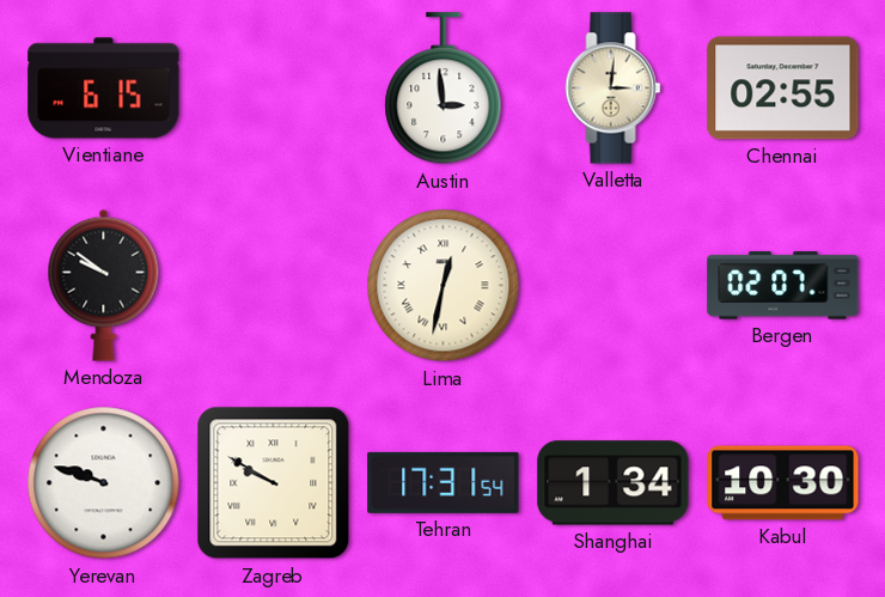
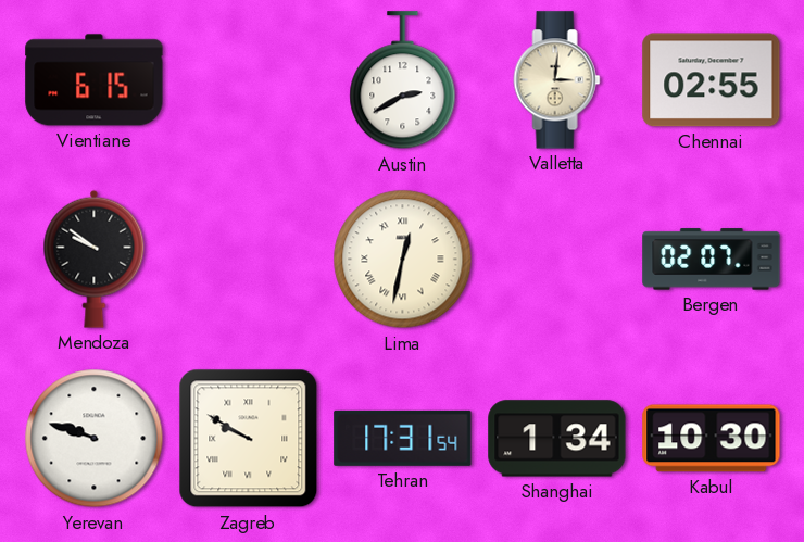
Austin: 2:59 -> 2:40 (403, 80)
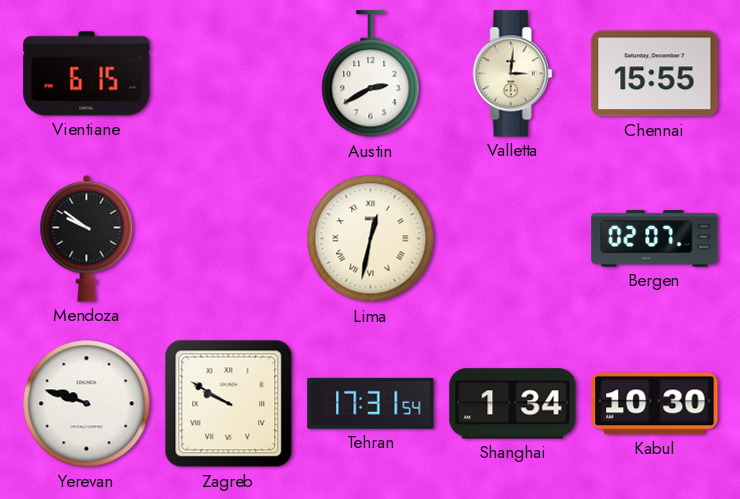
Chennai: 02:55 -> 15:55 (655, 74)
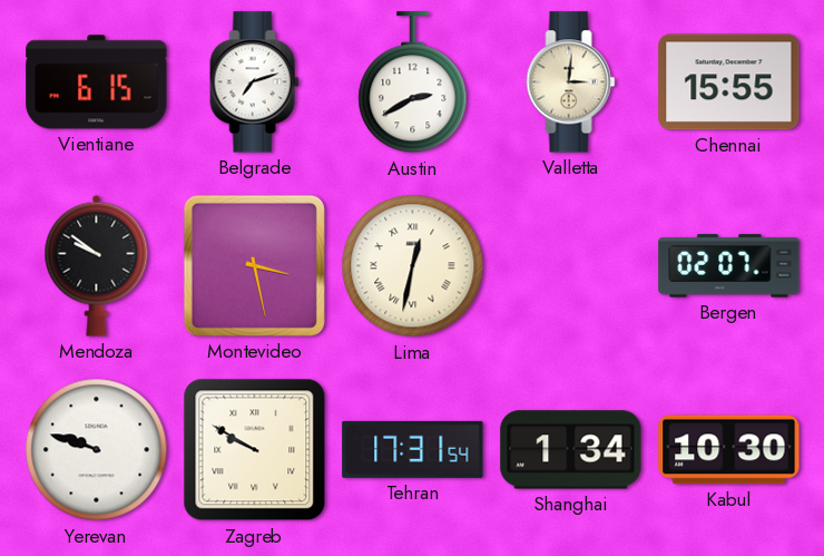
Belgrade: none -> 7:12 (255, 82)
Montevideo: none -> 3:28 (254, 265)
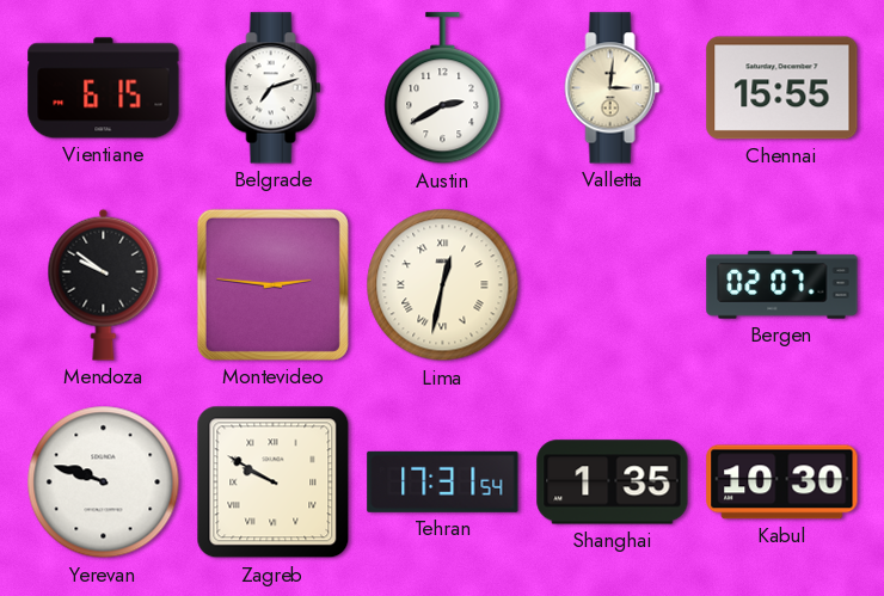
Montevideo: 3:28 -> 2:46 (272, 284)
Shanghai: 1:34 -> 1:35 (613, 483)
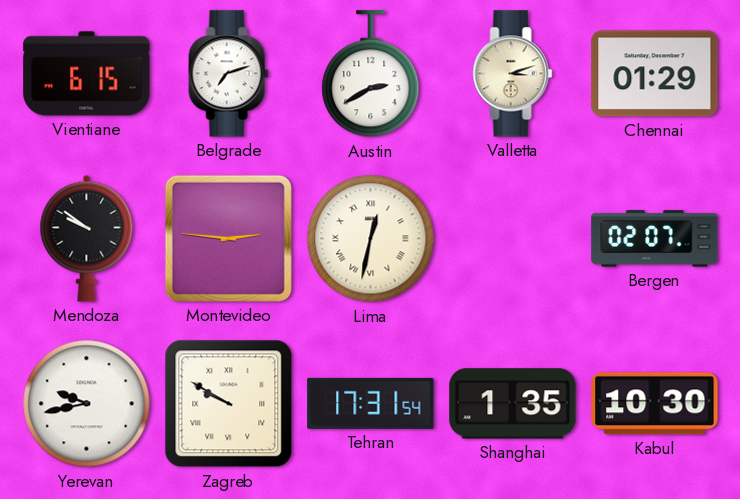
Valletta: 3:01 -> 3:12 (513, 74)
Chennai: 15:55 -> 01:29 (655, 74)
Yerevan: 9:48 -> 9:43 (87, 404)
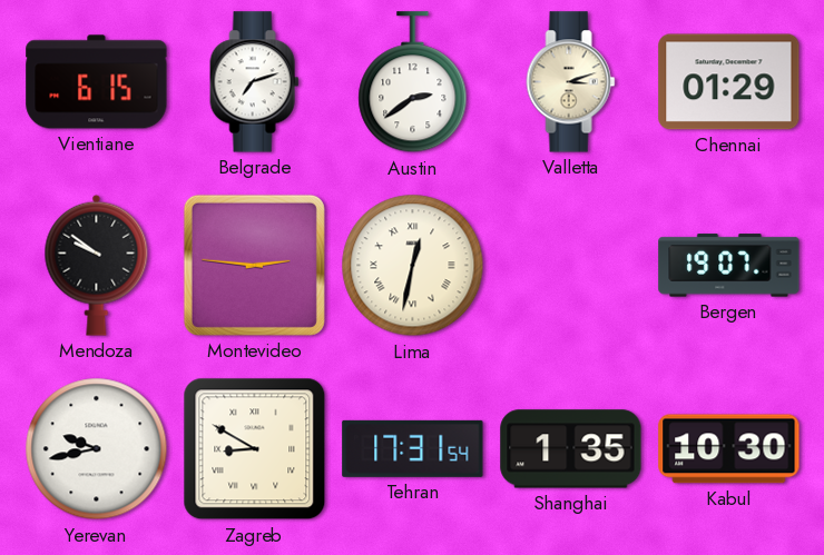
Austin: 2:40 -> 2:39 (413, 82)
Bergen: 02:07 -> 19:07 (729, 266)
Zagreb: 9:50 -> 8:50 (255, 449)
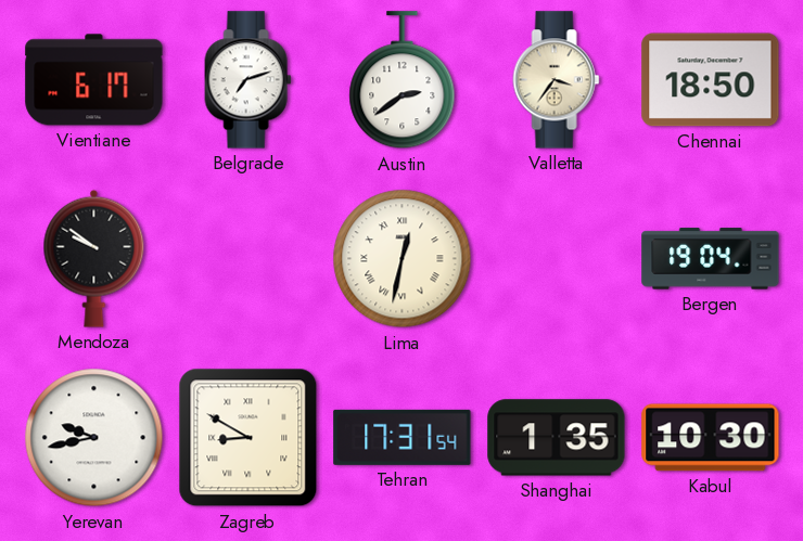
Vientiane: 6:15 -> 6:17 (94, 80)
Valletta: 3:12 -> 3:36 (557, 80)
Chennai: 01:29 -> 18:50 (711, 80)
Montevideo: 2:46 -> none (254, 265)
Bergen: 19:07 -> 19:04 (711, 259)
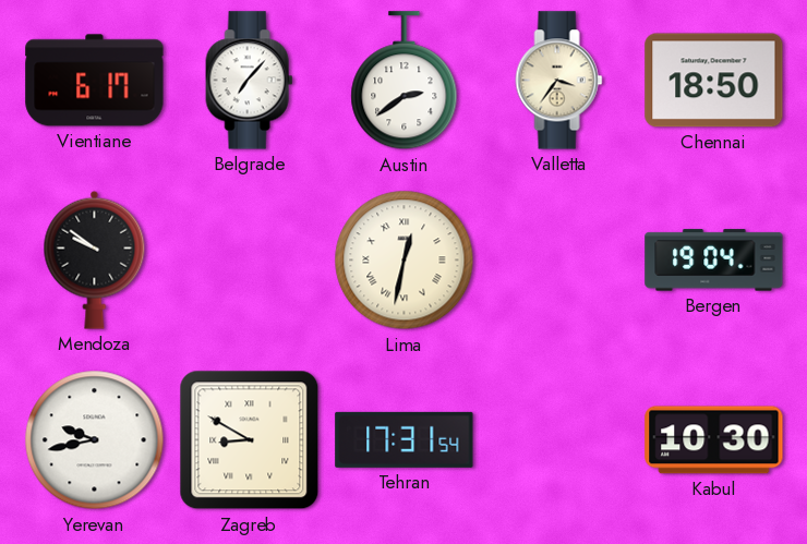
Belgrade: 7:12 -> 7:07 (250, 81)
Shanghai: 1:35 -> none (557, 438)
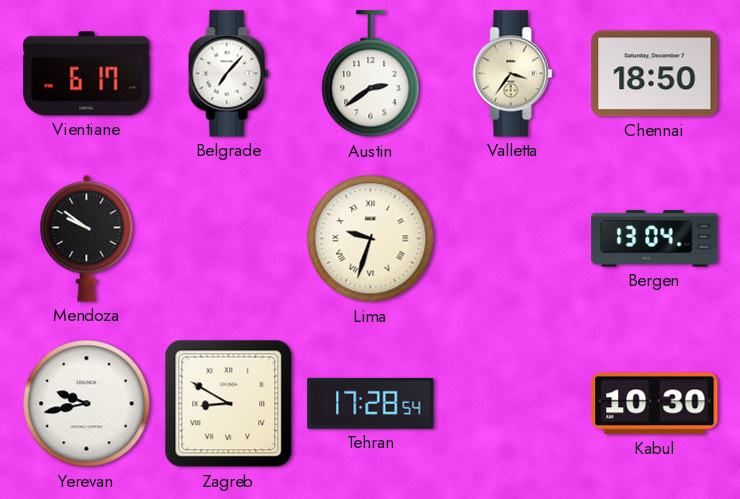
Lima: 12:32 -> 9:33 (371, 239)
Bergen: 19:04 -> 13:04 (655, 239)
Tehran: 17:31 -> 17:28 (371, 403)
